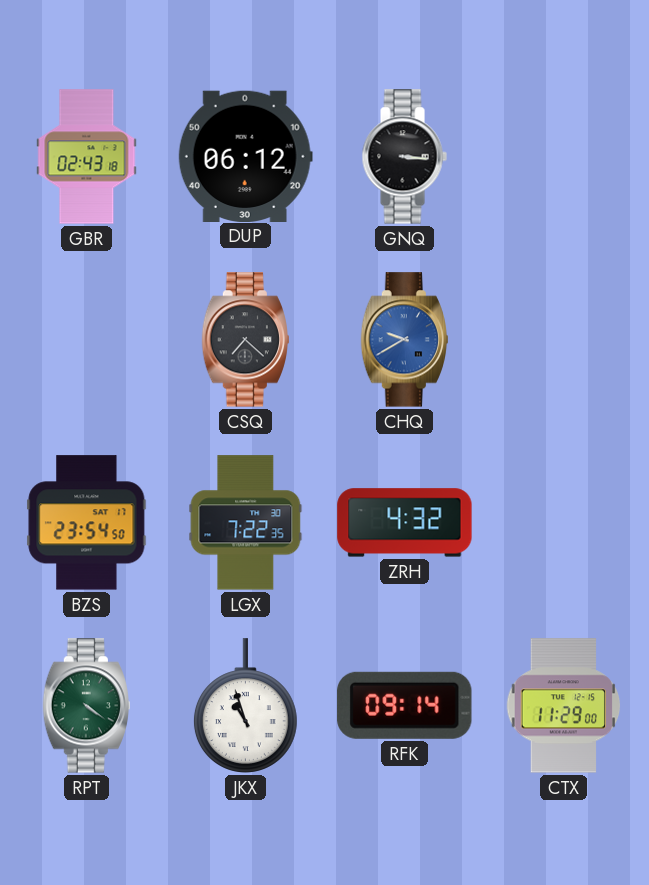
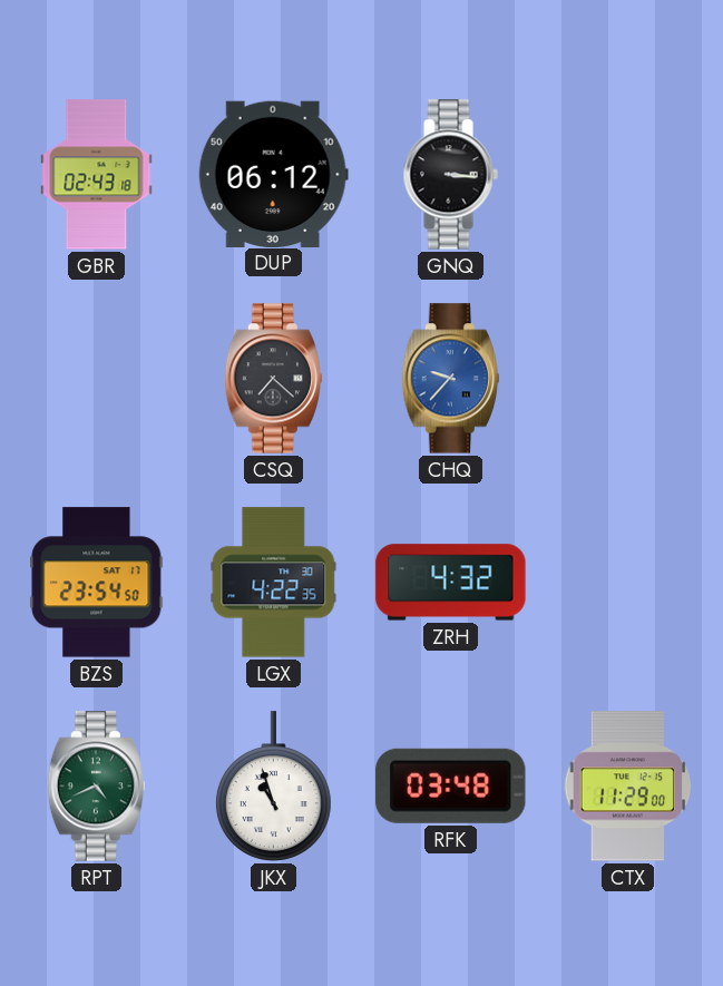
CHQ: 9:40 -> 9:37 (450, 379)
LGX: 7:22 -> 4:22 (274, 583)
RPT: 4:21 -> 4:41 (96, 787)
RFK: 09:14 -> 03:48 (451, 785)
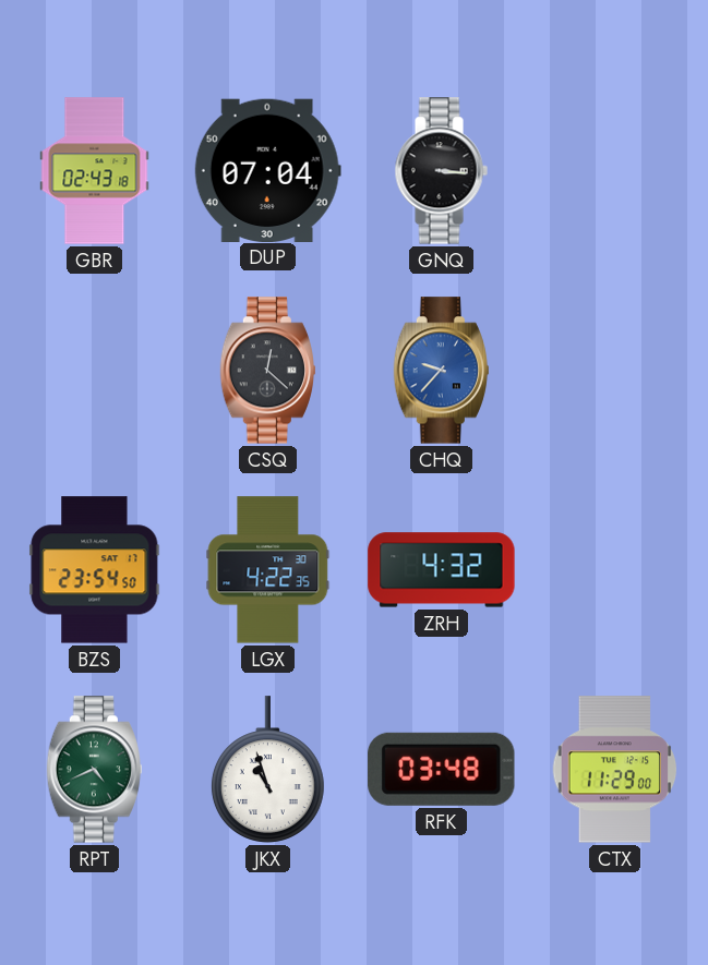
DUP: 06:12 -> 07:04 (267, 170)
CSQ: 7:22 -> 12:22 (267, 371)
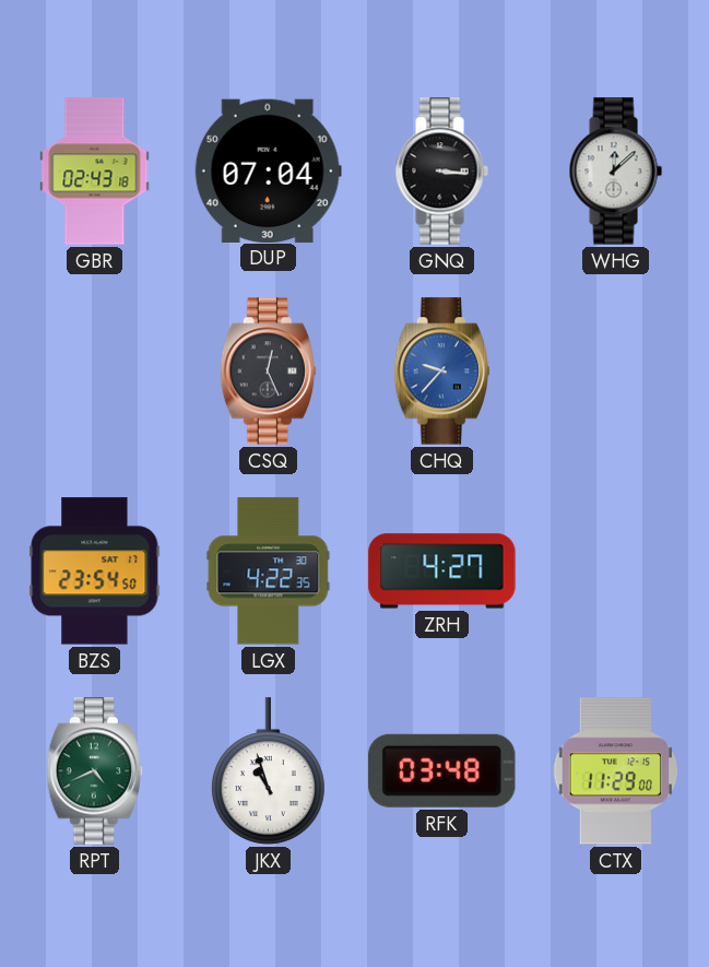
WHG: none -> 12:08 (615, 172)
CSQ: 12:22 -> 12:26 (268, 372)
ZRH: 4:32 -> 4:27 (442, 571)
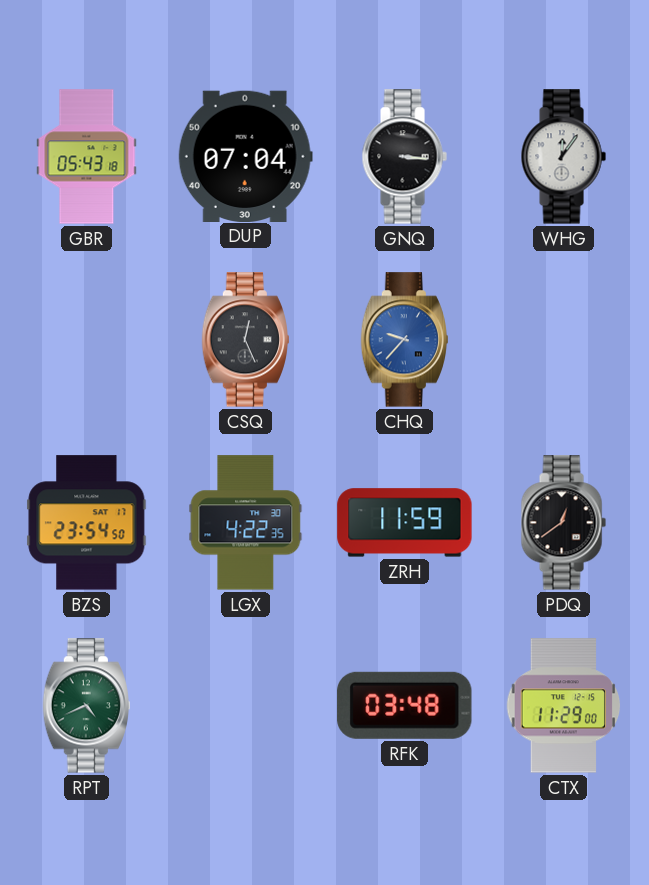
GBR: 02:43 -> 05:43 (87, 157)
WHG: 12:08 -> 12:06 (563, 157)
ZRH: 4:27 -> 11:59 (405, 523)
PDQ: none -> 12:39 (563, 523)
JKX: 10:57 -> none (268, 771)
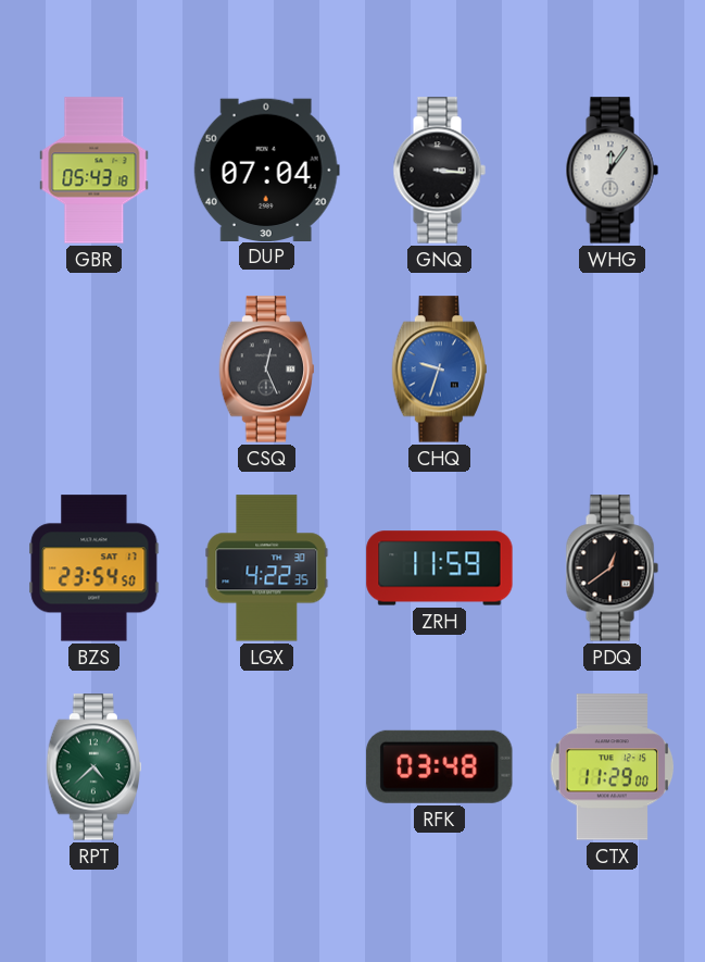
CHQ: 9:37 -> 9:33 (439, 370)
RPT: 4:41 -> 4:38 (93, 767)
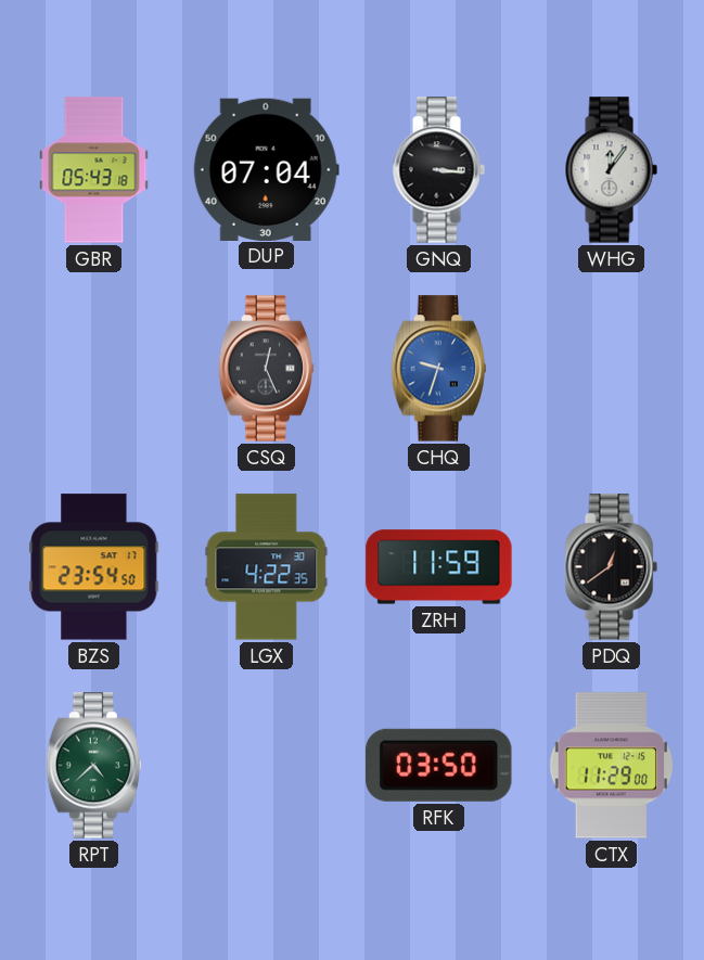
RFK: 03:48 -> 03:50 (439, 765)
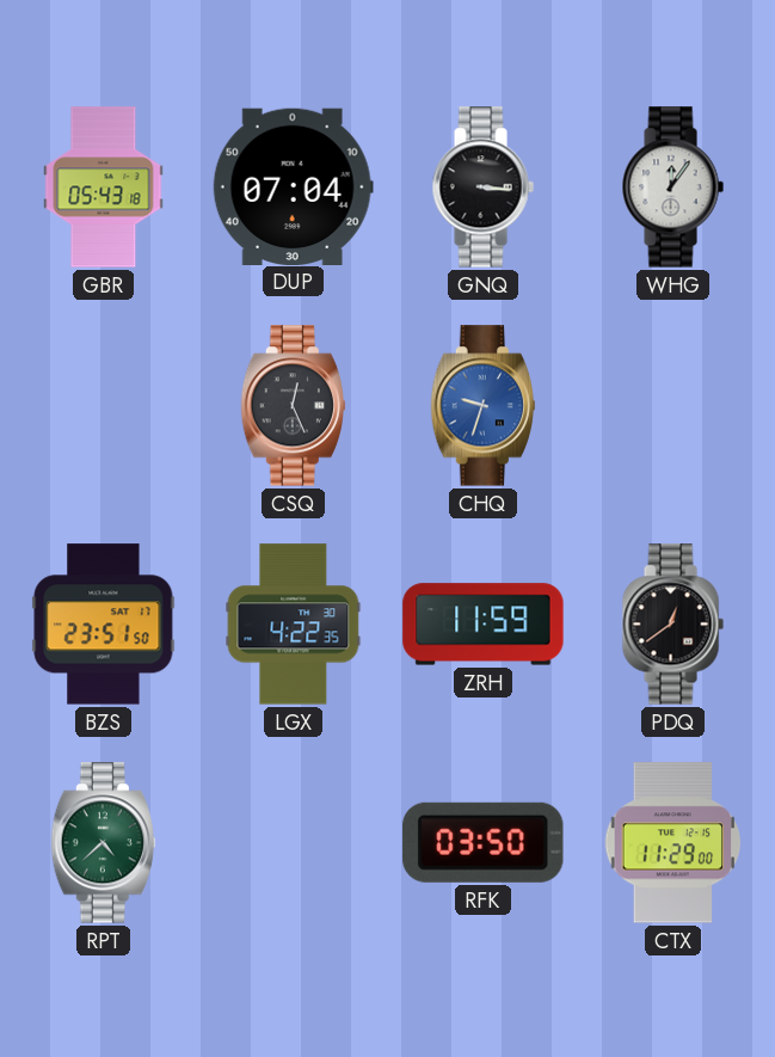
BZS: 23:54 -> 23:51 (104, 625)
